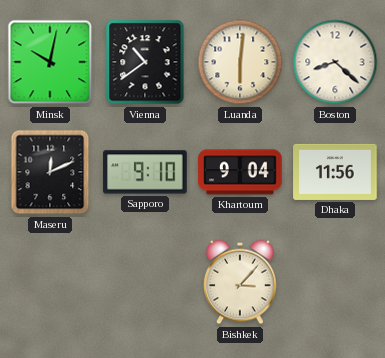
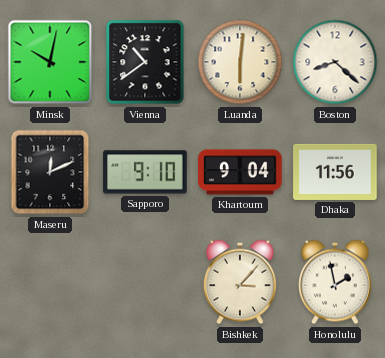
Honolulu: none -> 1:58 (335, 282)
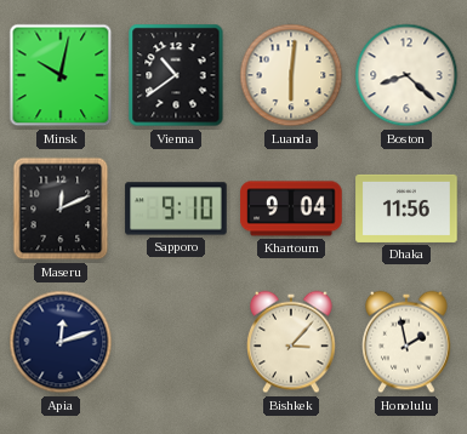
Apia: none -> 12:12 (61, 342)
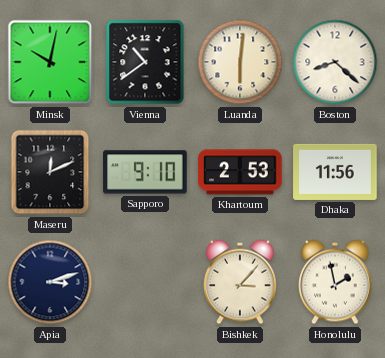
Khartoum: 9:04 -> 2:53 (240, 172)
Apia: 12:12 -> 3:12 (50, 282)
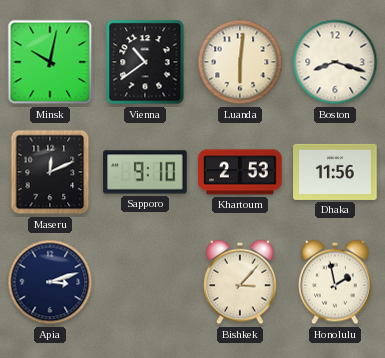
Boston: 8:22 -> 8:18 (335, 62)
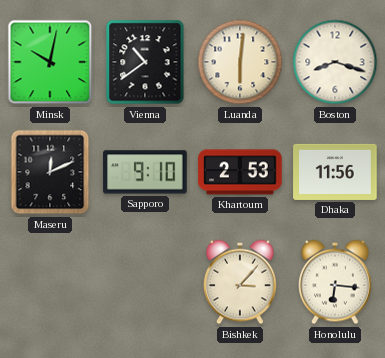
Apia: 3:12 -> none (50, 282)
Honolulu: 1:58 -> 6:16 (335, 282)
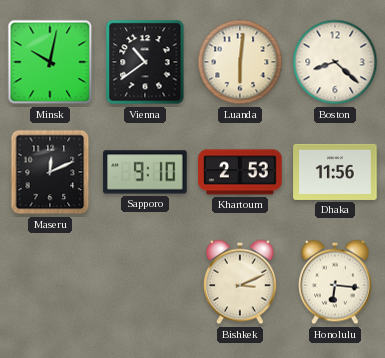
Boston: 8:18 -> 8:22 (335, 62)
Bishkek: 3:07 -> 3:11 (240, 282)
